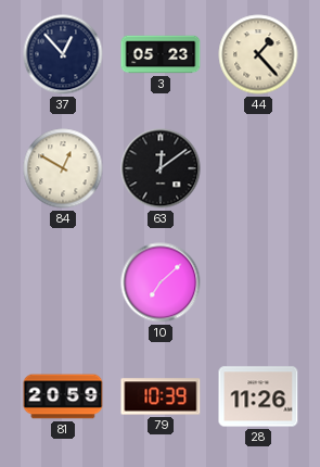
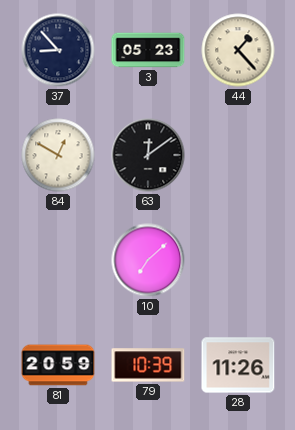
37: 12:53 -> 8:53 (58, 50)
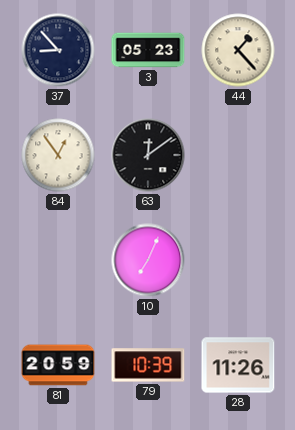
84: 12:50 -> 12:54 (58, 155)
10: 7:08 -> 7:04 (148, 260)
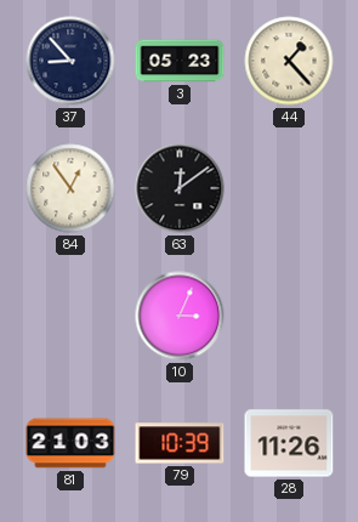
10: 7:04 -> 3:04 (180, 316)
81: 20:59 -> 21:03 (70, 443)
